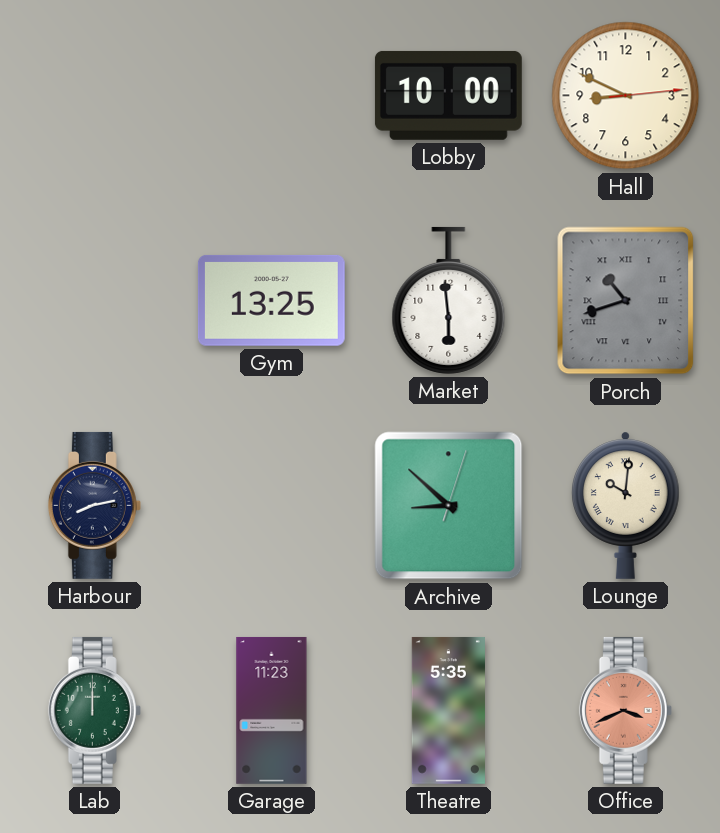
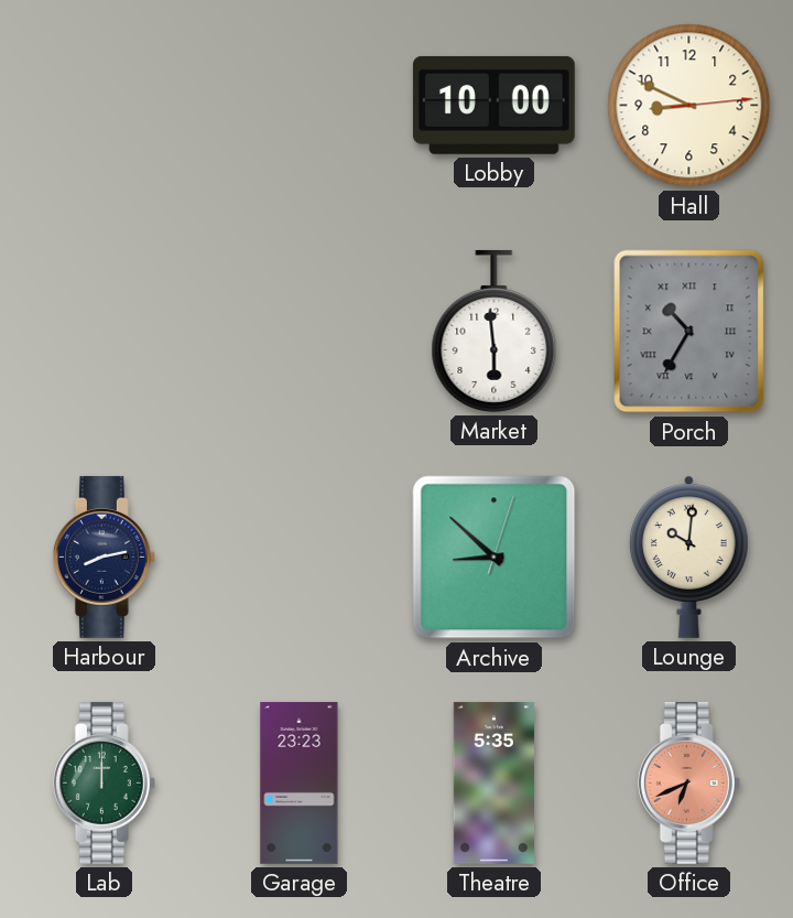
Gym: 13:25 -> none (271, 300)
Porch: 10:42 -> 10:35 (689, 332)
Garage: 11:23 -> 23:23 (300, 782)
Office: 3:41 -> 6:41 (688, 782)
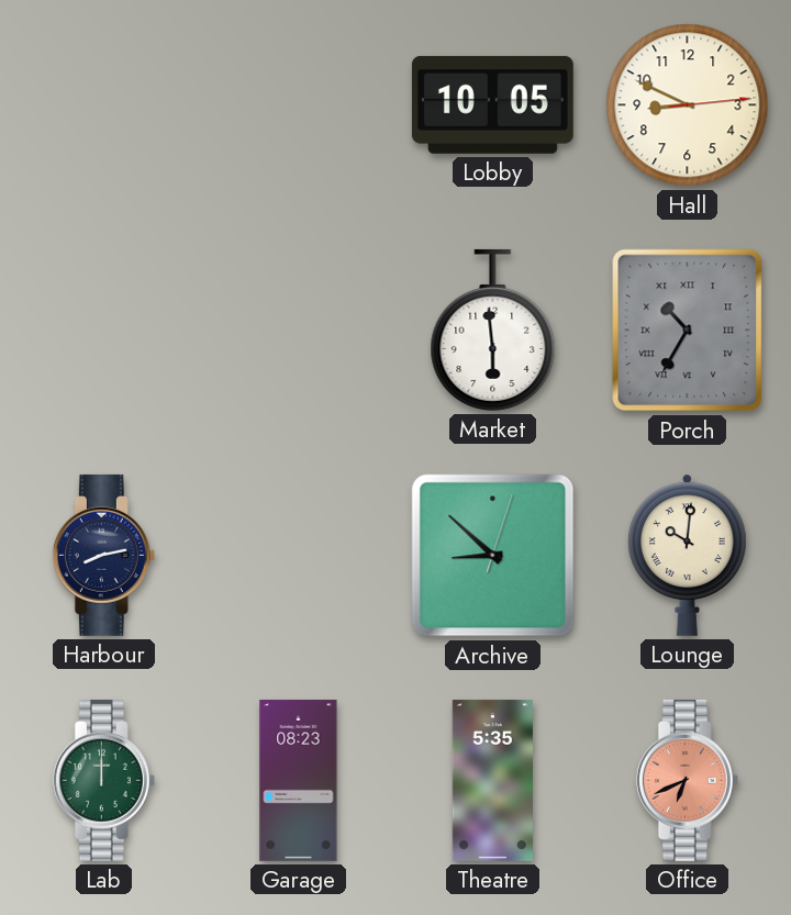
Lobby: 10:00 -> 10:05 (492, 104)
Garage: 23:23 -> 08:23 (299, 780)
